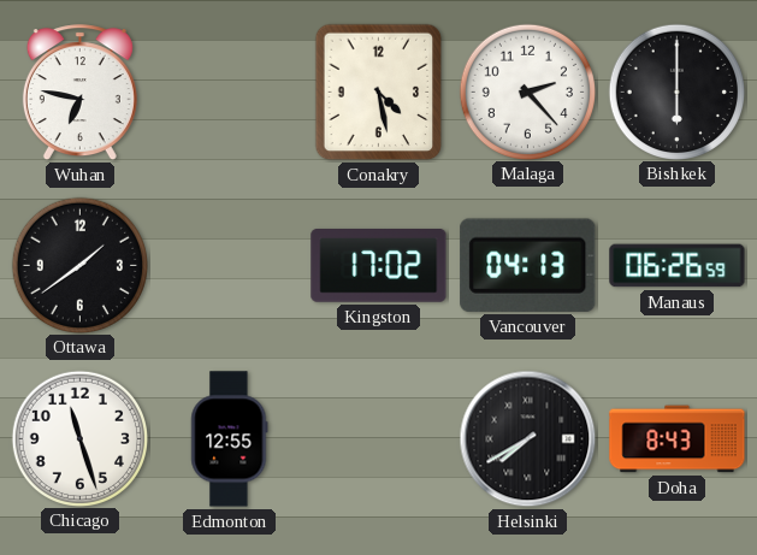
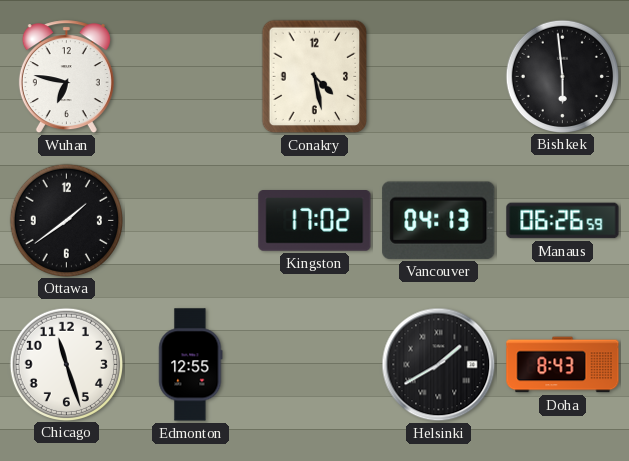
Malaga: 2:23 -> none (527, 91)
Bishkek: 6:00 -> 5:59 (562, 76)
Helsinki: 7:40 -> 1:40 (439, 365)
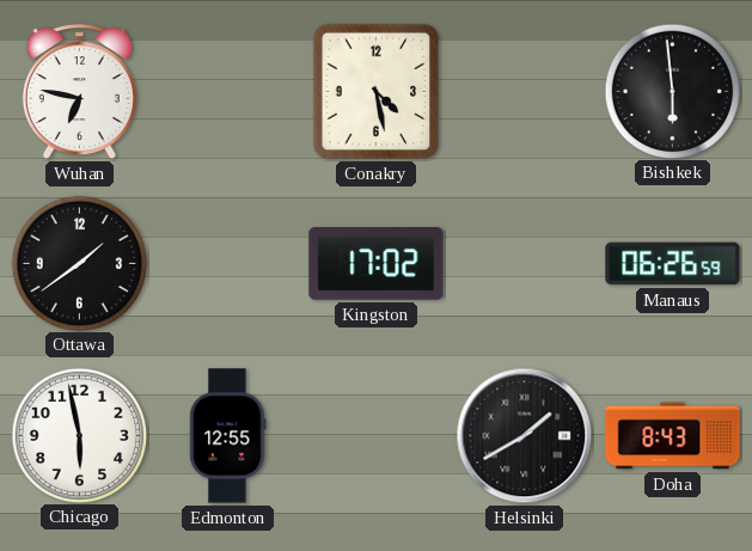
Vancouver: 04:13 -> none (439, 220)
Chicago: 11:27 -> 5:58 (79, 435)
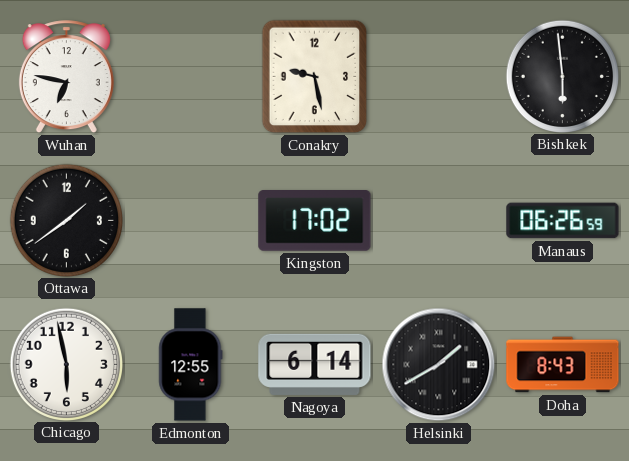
Conakry: 4:28 -> 9:28 (315, 77)
Nagoya: none -> 6:14 (315, 364)
